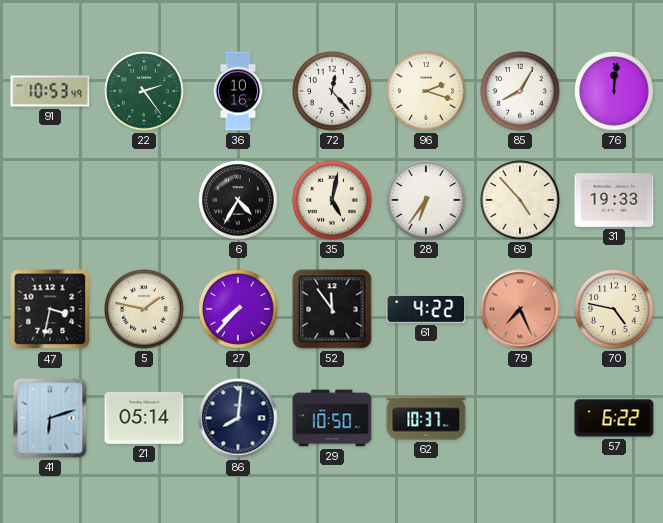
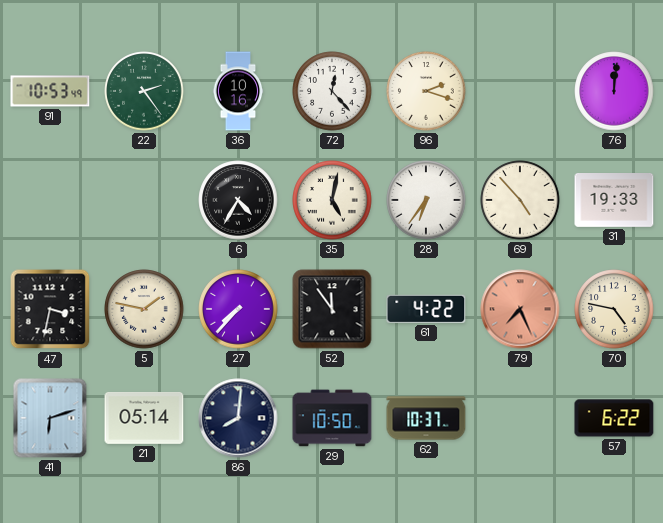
85: 8:05 -> none (520, 91)
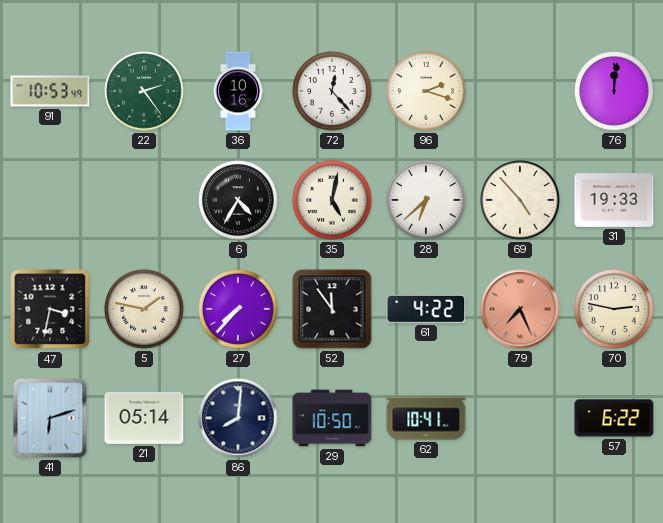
28: 6:36 -> 6:38 (426, 200)
70: 4:47 -> 2:47 (614, 309)
62: 10:37 -> 10:41 (426, 418)
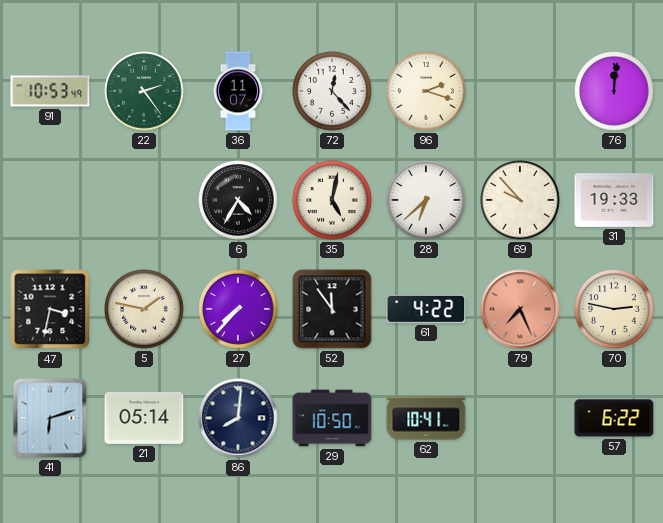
36: 10:16 -> 11:07 (238, 91)
69: 4:53 -> 9:53 (520, 200)
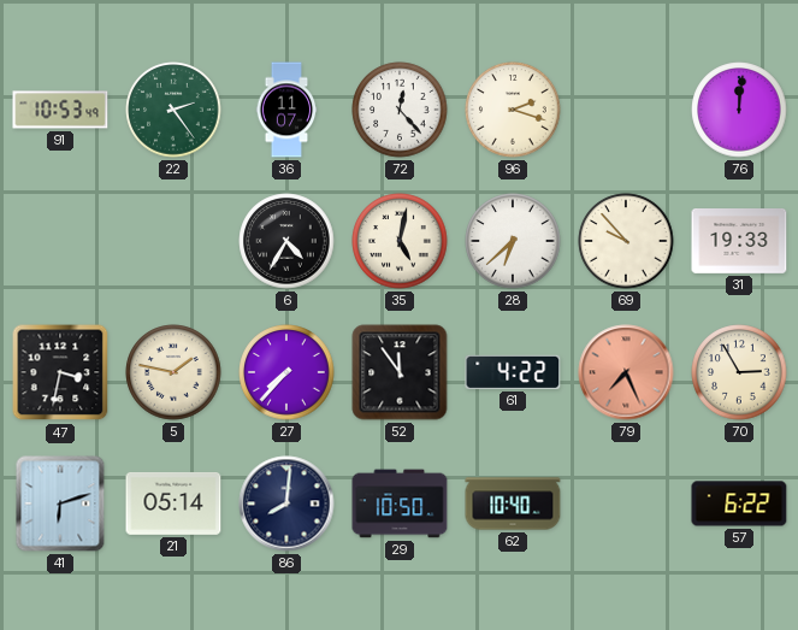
70: 2:47 -> 2:55 (739, 372)
62: 10:41 -> 10:40 (513, 504)
